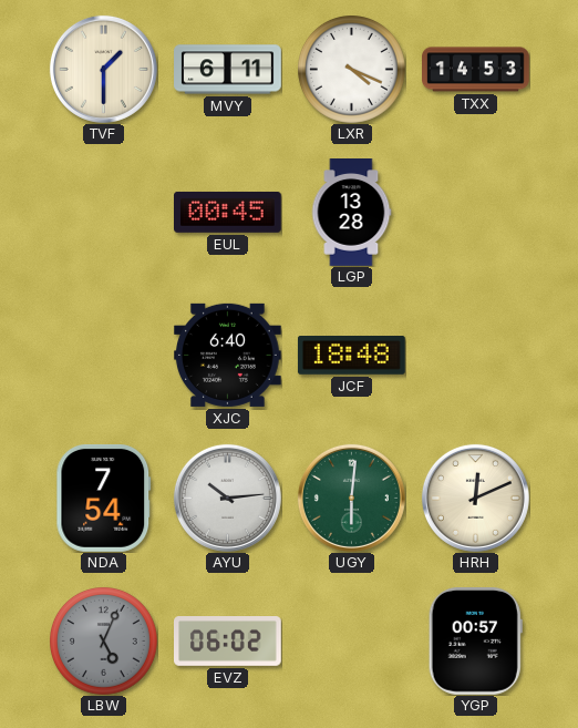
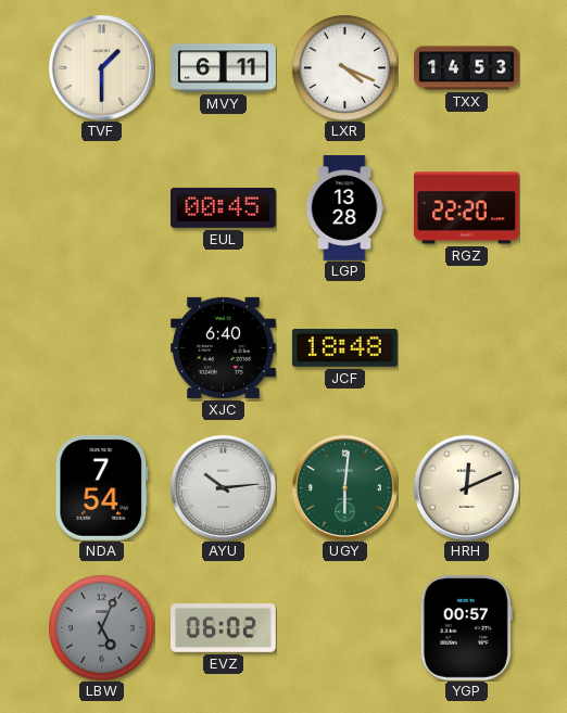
RGZ: none -> 22:20 (467, 208)
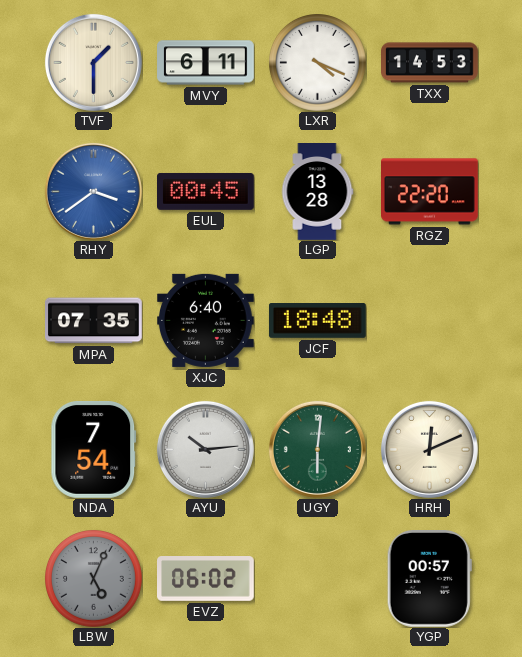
RHY: none -> 3:39 (93, 191)
MPA: none -> 07:35 (94, 321)
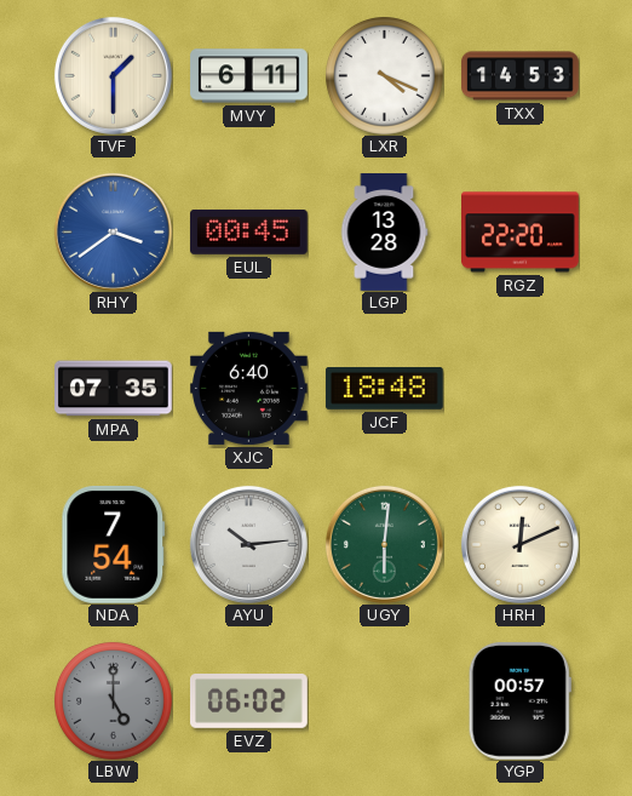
LBW: 5:04 -> 5:00 (114, 701)
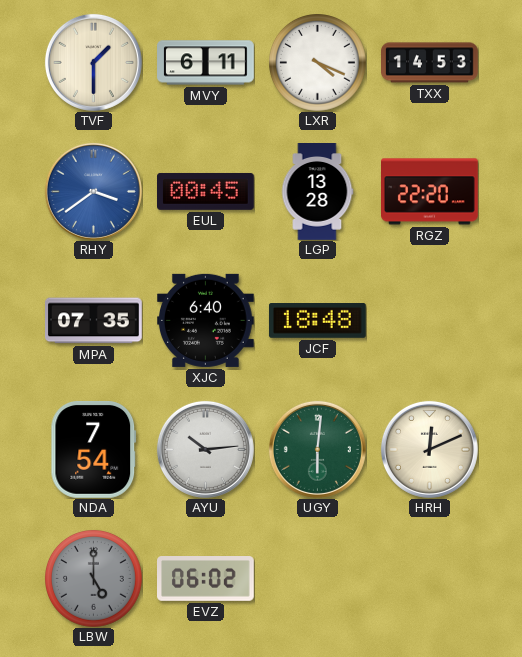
YGP: 00:57 -> none (519, 701)
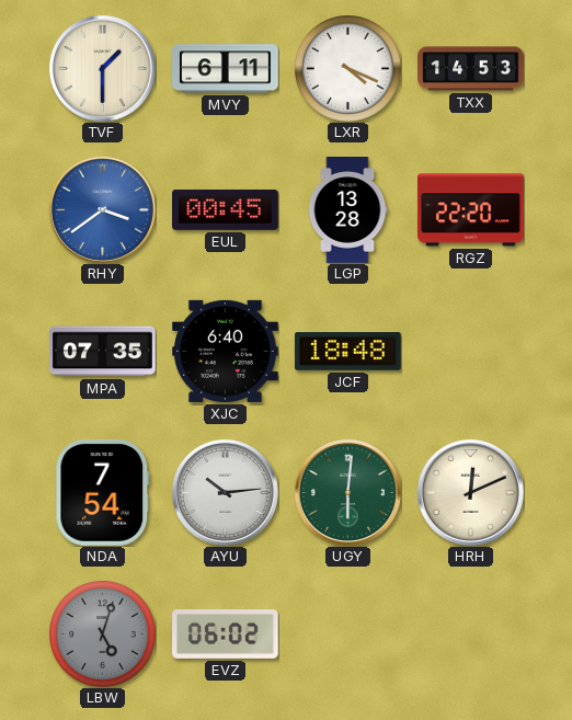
LBW: 5:00 -> 5:03 (103, 635)
